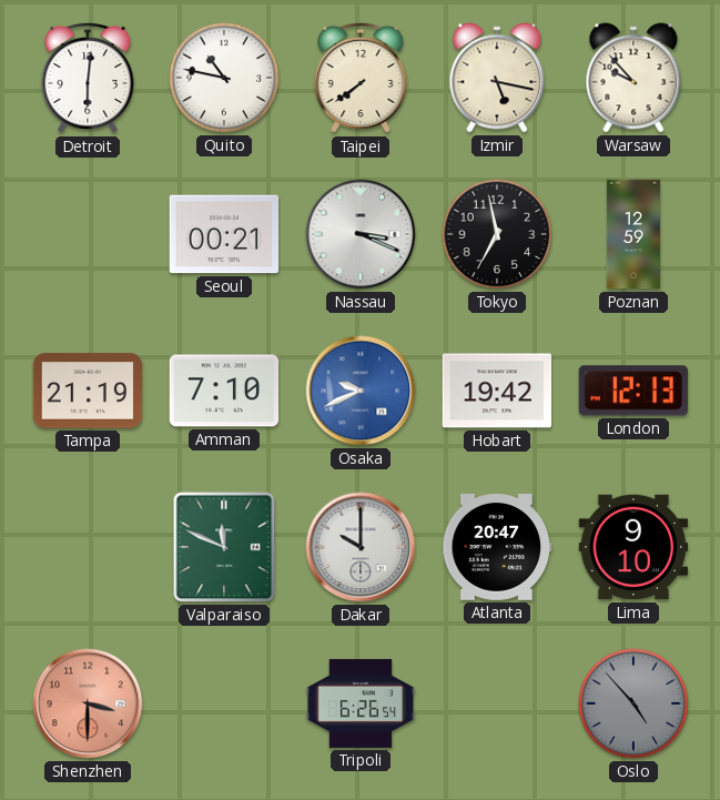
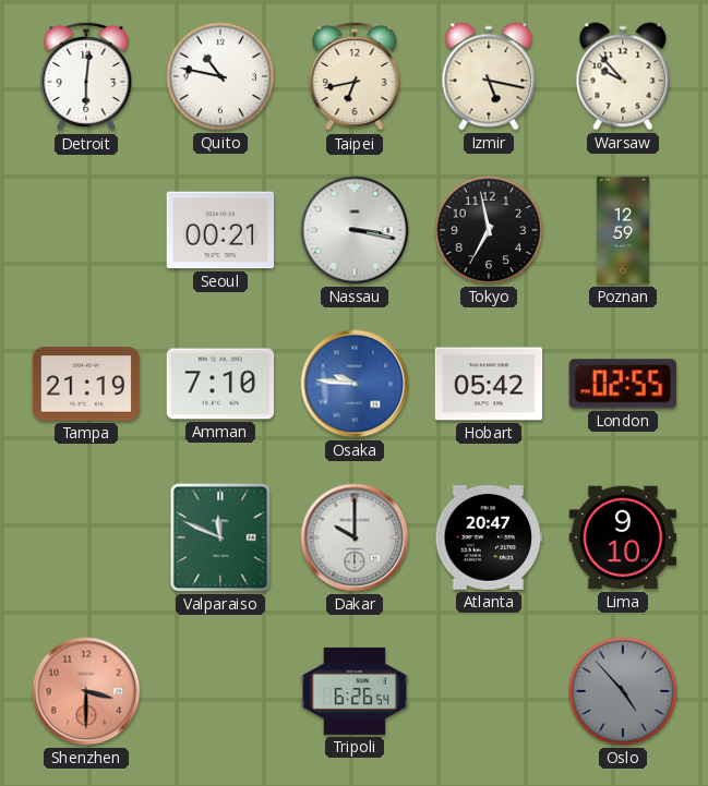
Taipei: 7:39 -> 6:43 (355, 76)
Nassau: 3:19 -> 3:17 (355, 230)
Osaka: 9:41 -> 9:46 (355, 384)
Hobart: 19:42 -> 05:42 (489, 384)
London: 12:13 -> 02:55 (623, 384)
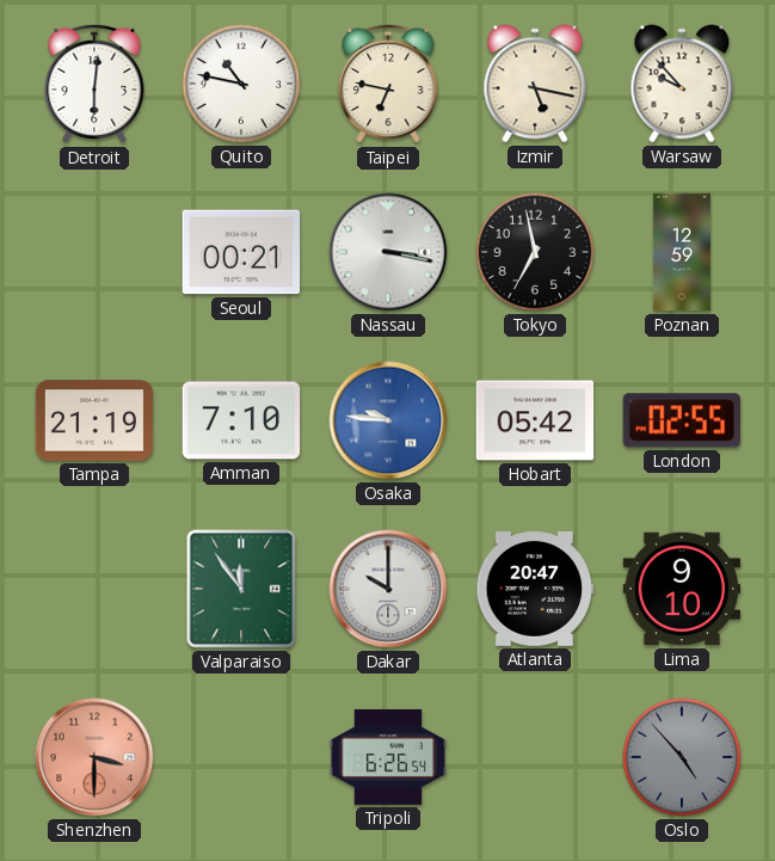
Taipei: 6:43 -> 6:47 (388, 84)
Valparaiso: 11:49 -> 11:54 (241, 589)
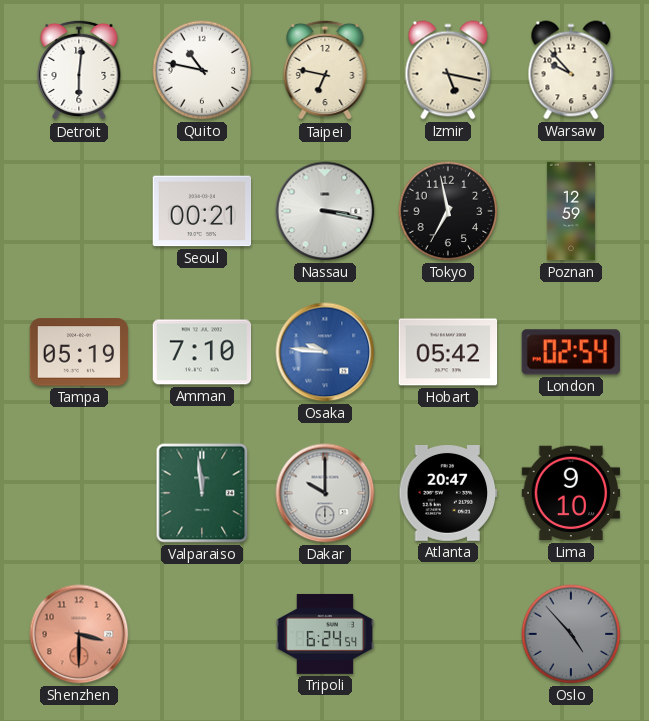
Tampa: 21:19 -> 05:19 (79, 352)
London: 02:55 -> 02:54 (571, 352)
Valparaiso: 11:54 -> 11:59 (202, 493)
Tripoli: 6:26 -> 6:24 (325, 634)
